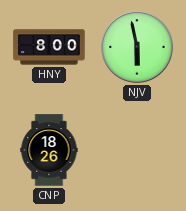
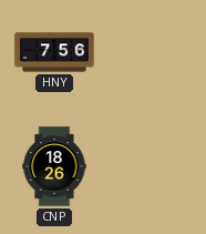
HNY: 8:00 -> 7:56 (54, 52)
NJV: 5:58 -> none (137, 47)
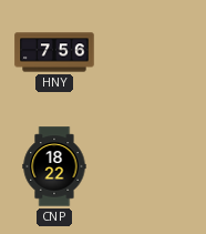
CNP: 18:26 -> 18:22 (54, 166)
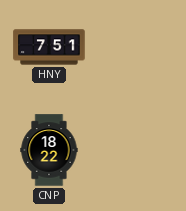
HNY: 7:56 -> 7:51 (49, 47)
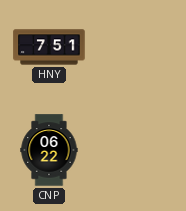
CNP: 18:22 -> 06:22 (49, 150)
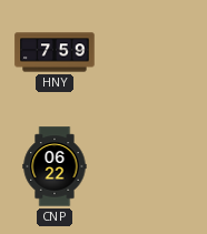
HNY: 7:51 -> 7:59 (55, 52)
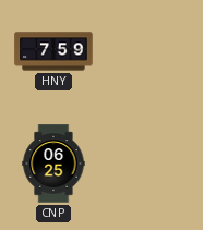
CNP: 06:22 -> 06:25 (53, 164)
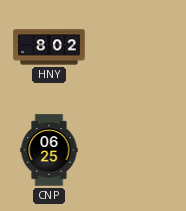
HNY: 7:59 -> 8:02 (49, 47)
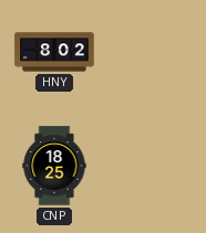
CNP: 06:25 -> 18:25 (54, 166)
